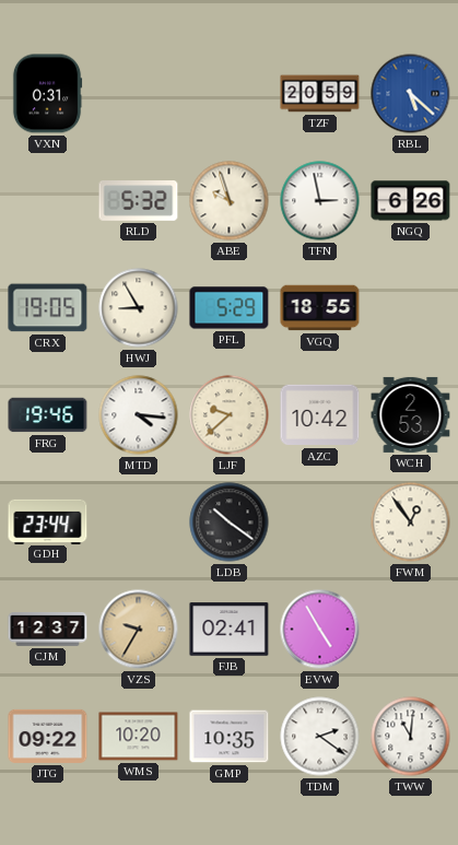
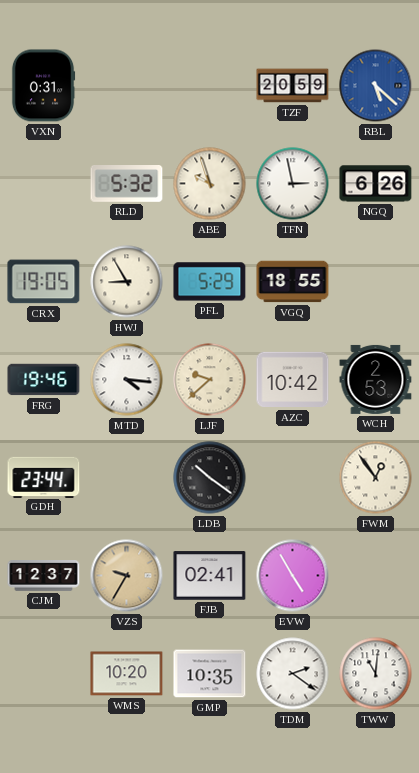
JTG: 09:22 -> none (48, 736)
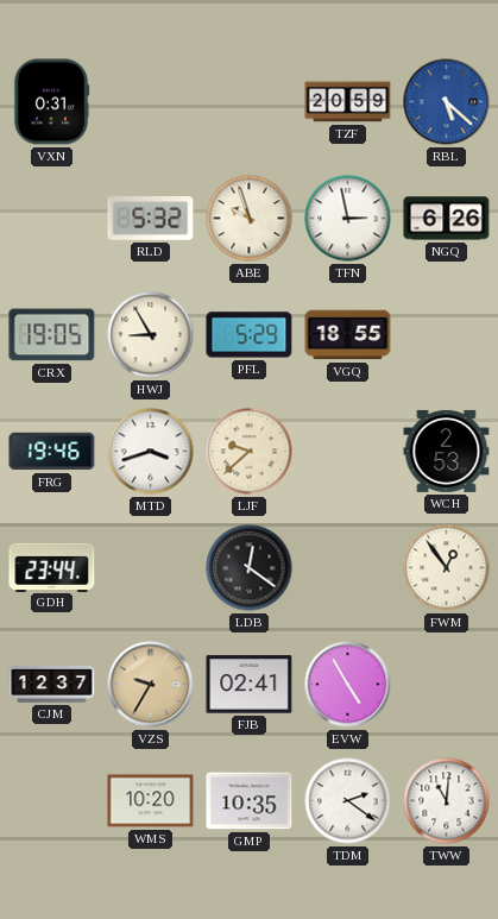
MTD: 4:16 -> 3:42 (151, 452)
AZC: 10:42 -> none (293, 380)
LDB: 10:21 -> 12:21 (250, 568)
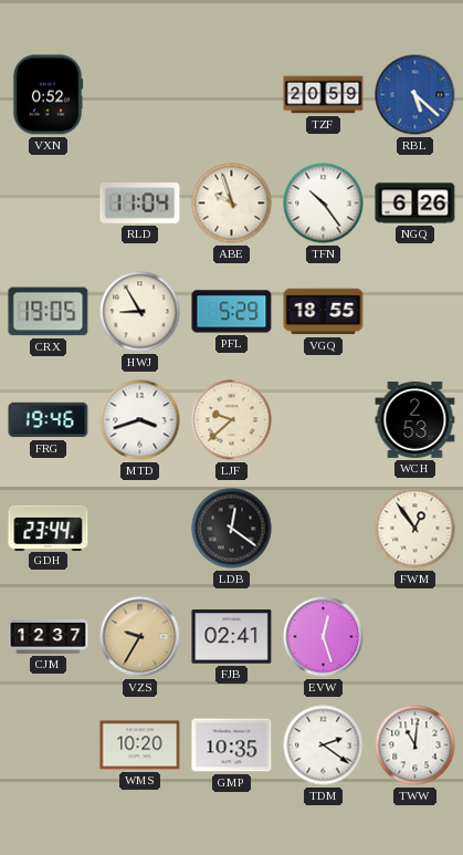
VXN: 0:31 -> 0:52 (48, 95)
RLD: 5:32 -> 11:04 (140, 204)
TFN: 2:58 -> 10:24 (324, 204)
EVW: 4:55 -> 12:27 (324, 637)
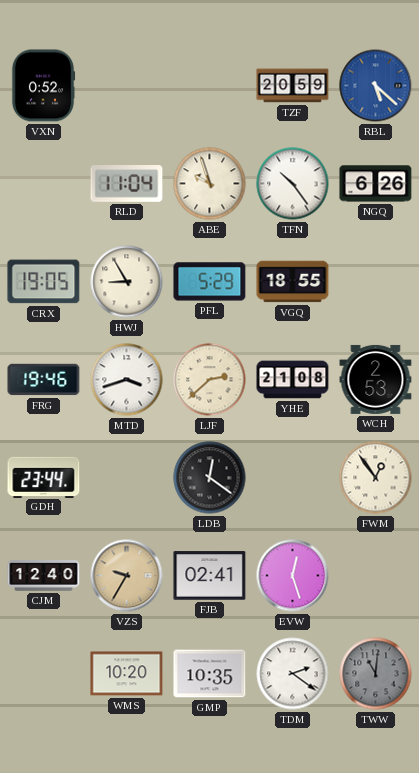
LJF: 9:38 -> 2:38 (210, 380)
YHE: none -> 21:08 (293, 380)
CJM: 12:37 -> 12:40 (44, 576)
TWW dial: white -> grey (376, 674)
